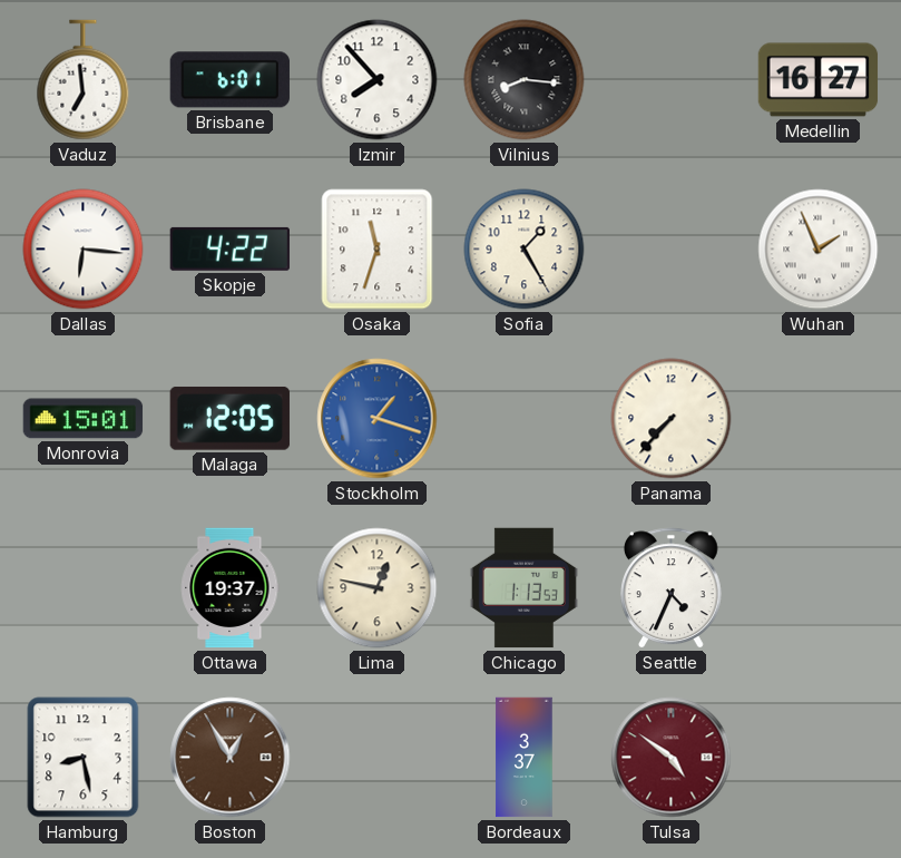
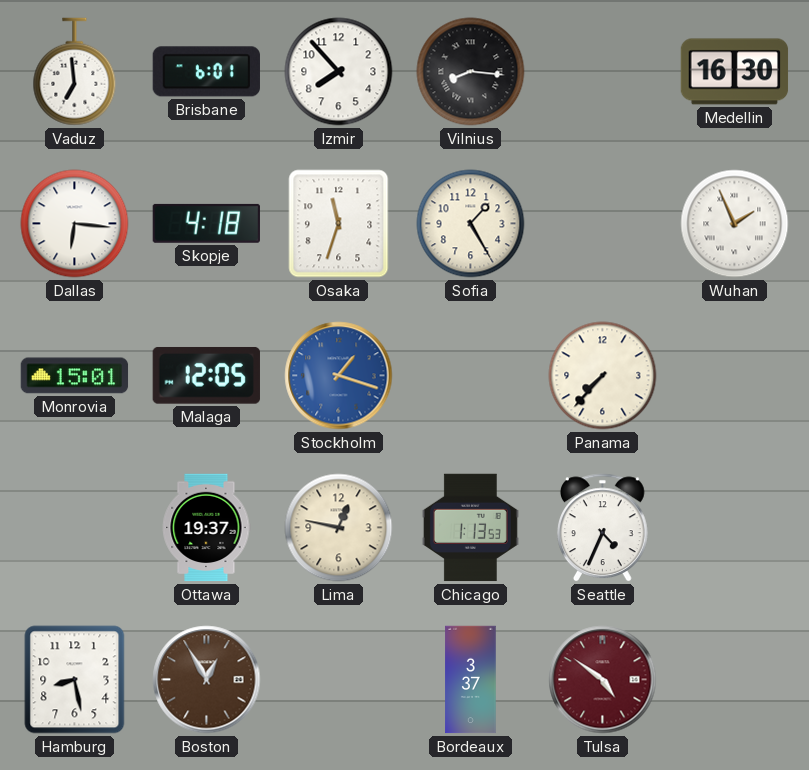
Medellin: 16:27 -> 16:30 (735, 72)
Skopje: 4:22 -> 4:18 (206, 223)
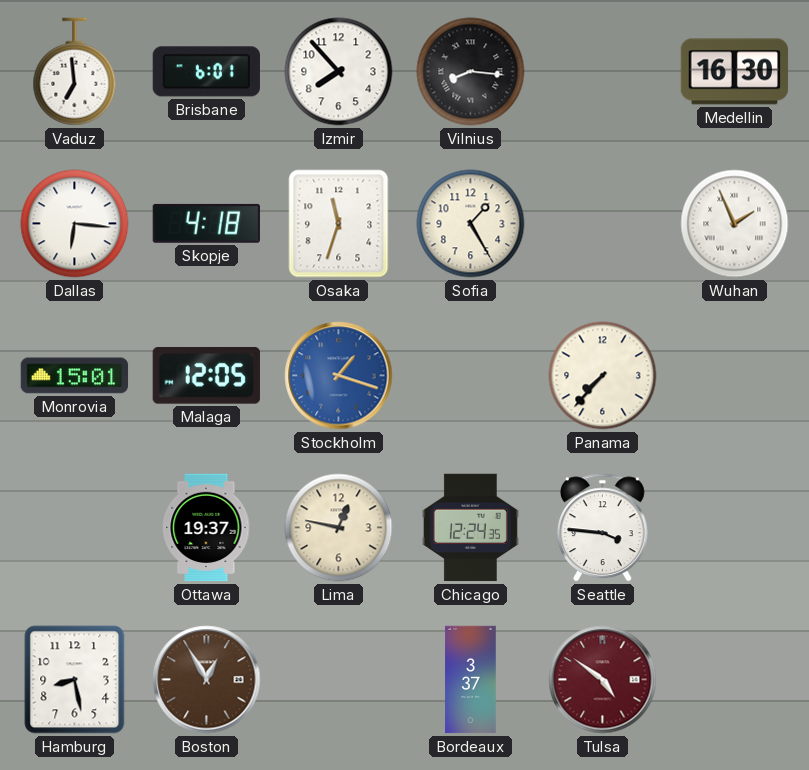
Chicago: 1:13 -> 12:24 (470, 528)
Seattle: 4:34 -> 3:46 (603, 528)
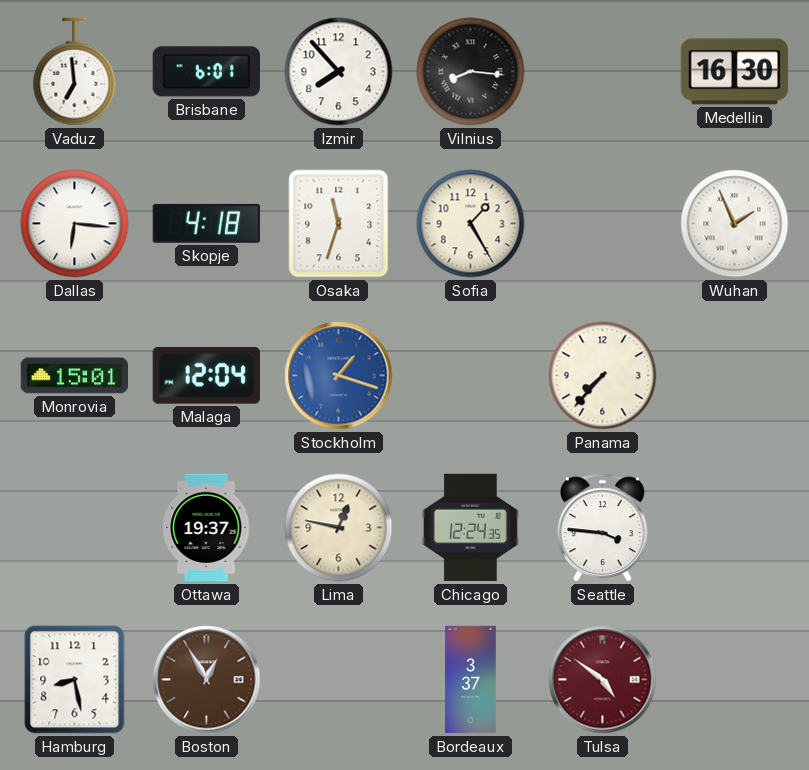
Malaga: 12:05 -> 12:04 (206, 376)
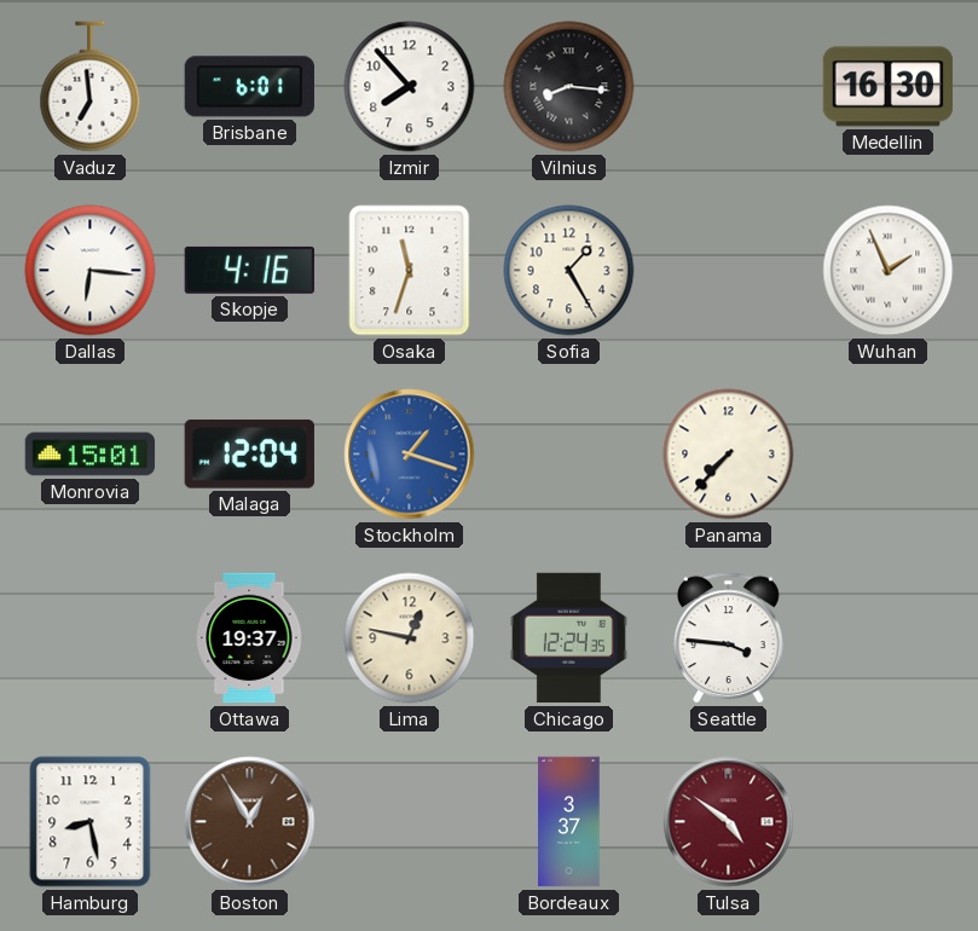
Skopje: 4:18 -> 4:16 (249, 270)
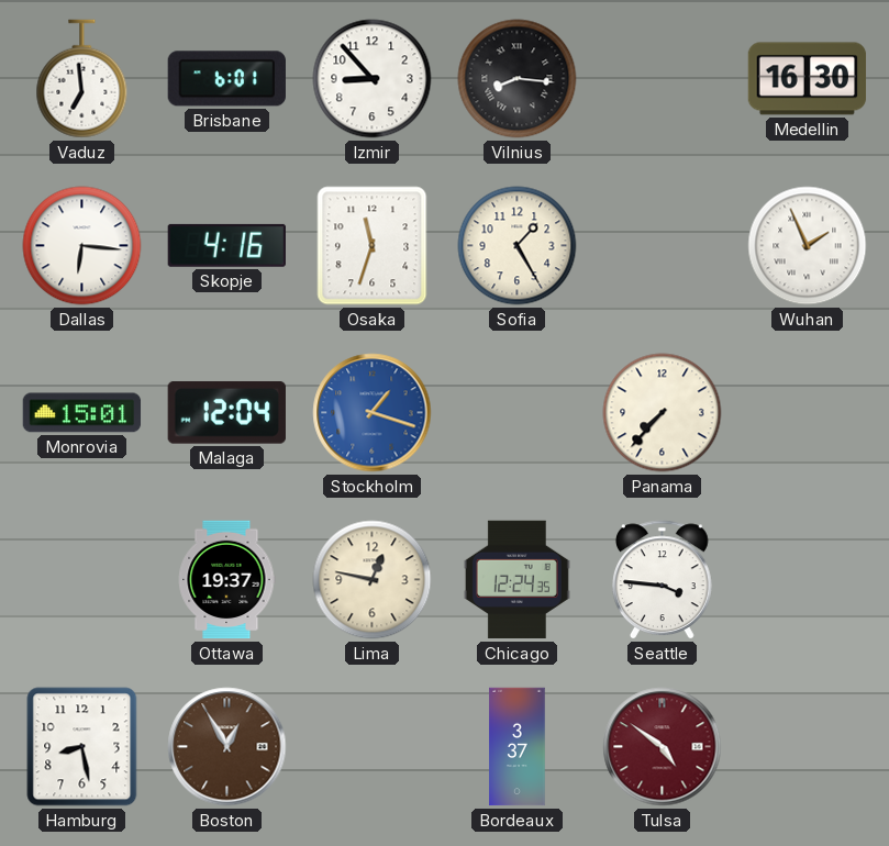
Izmir: 7:53 -> 8:53 (373, 79)
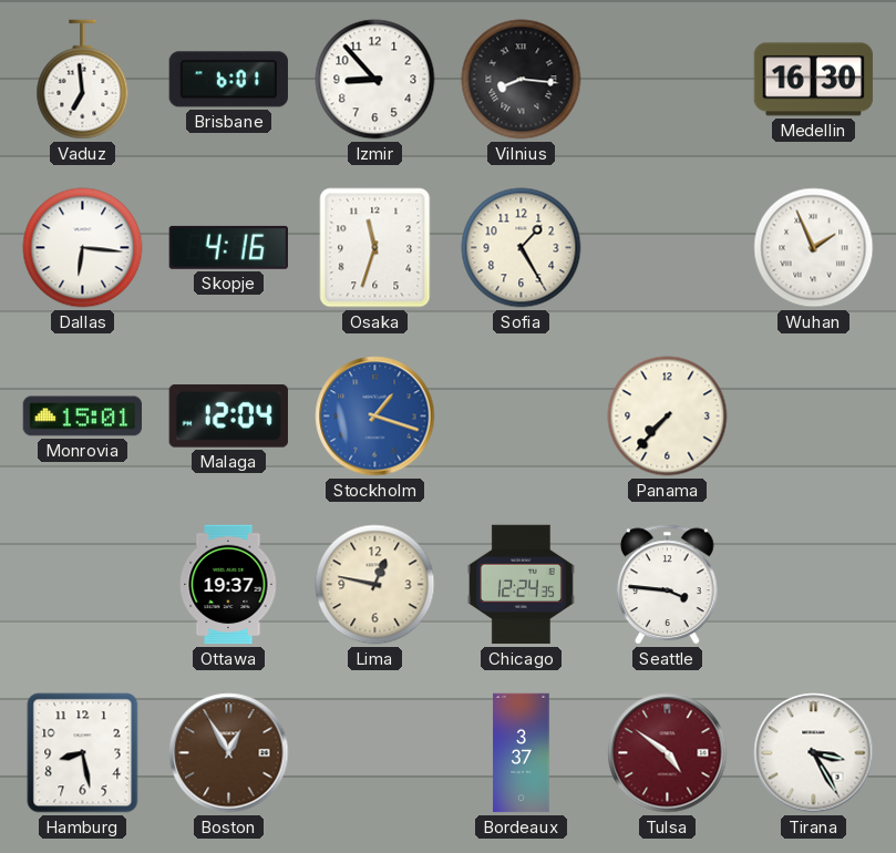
Tirana: none -> 3:25 (814, 753)
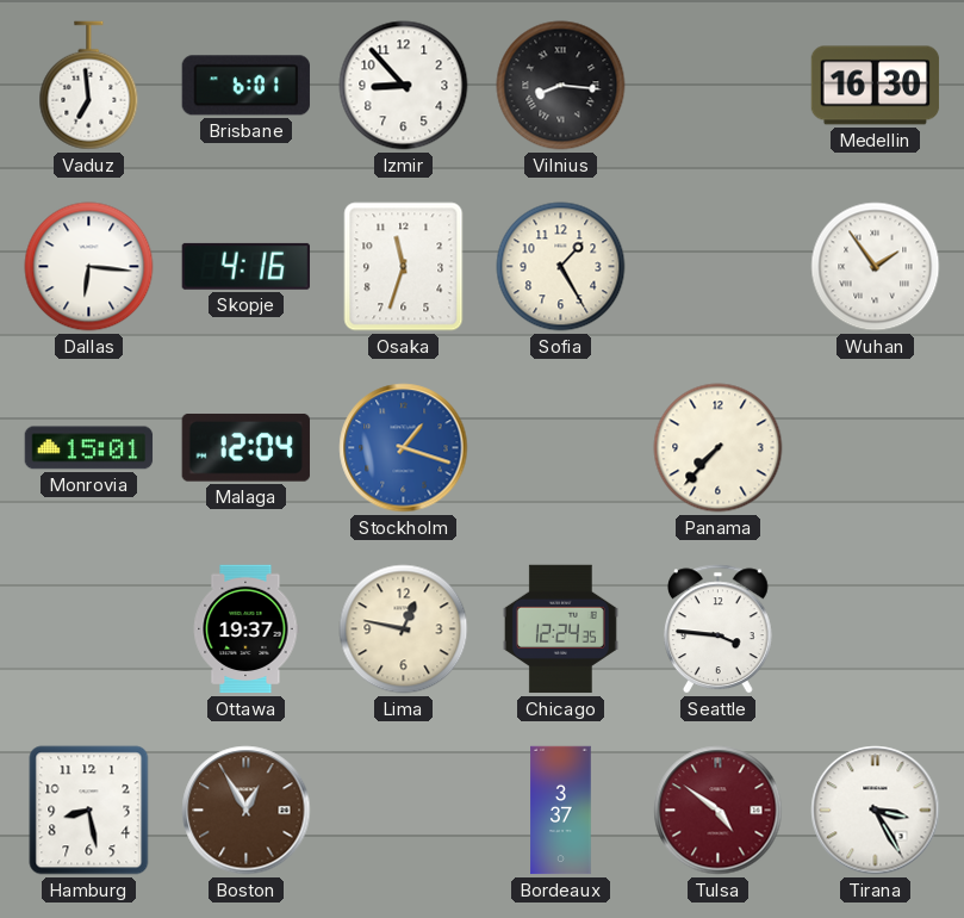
Wuhan: 1:56 -> 1:54 (876, 267)
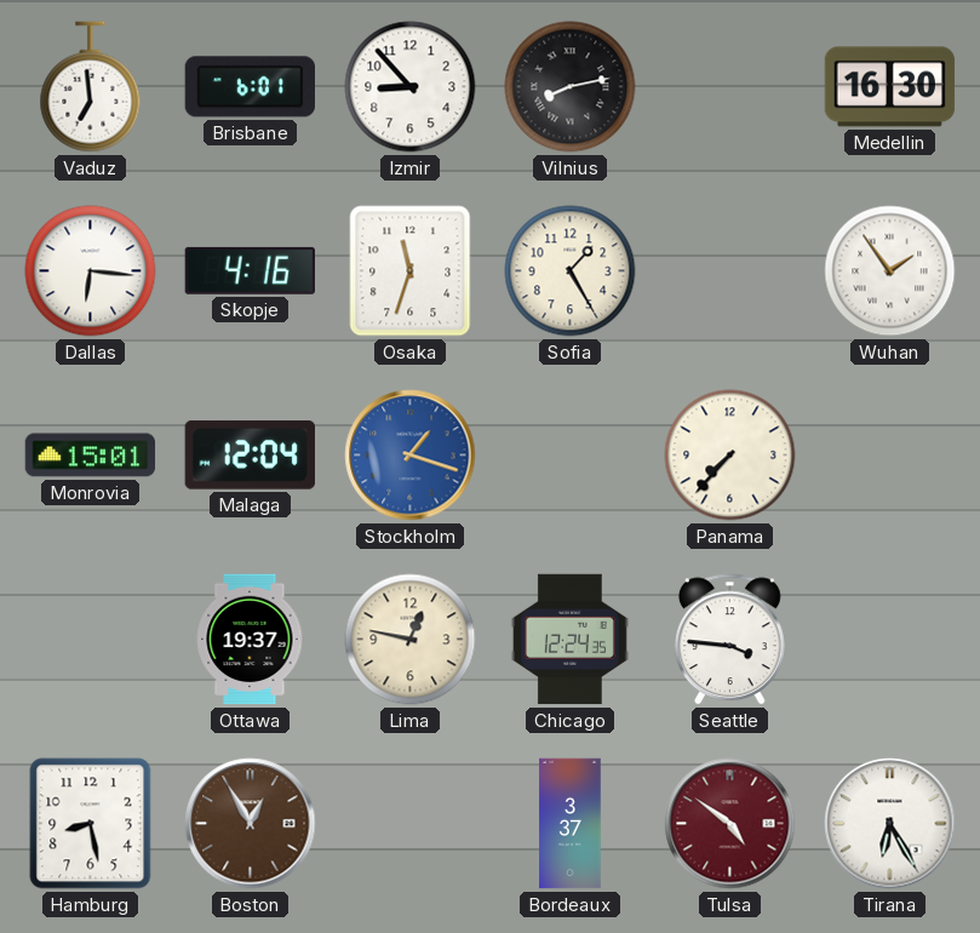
Vilnius: 8:16 -> 8:13 (571, 87)
Tirana: 3:25 -> 6:25 (890, 824)
